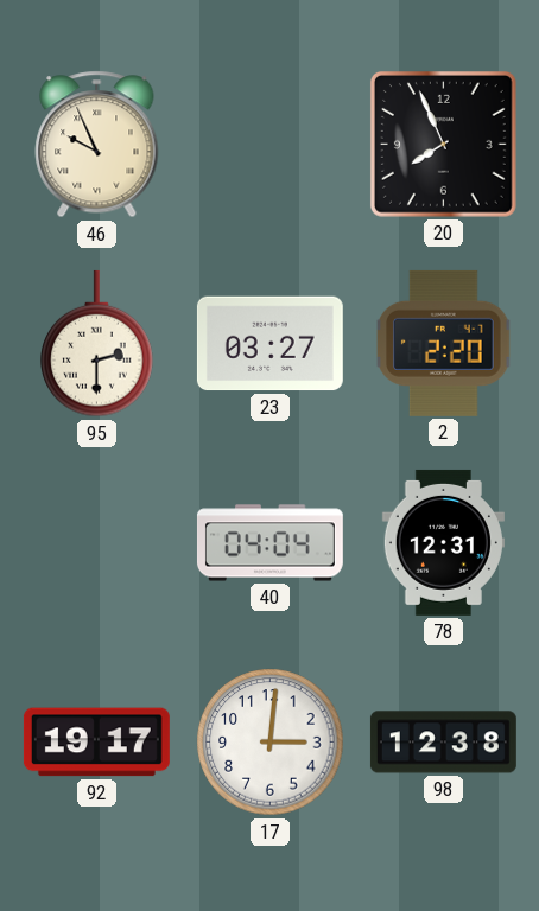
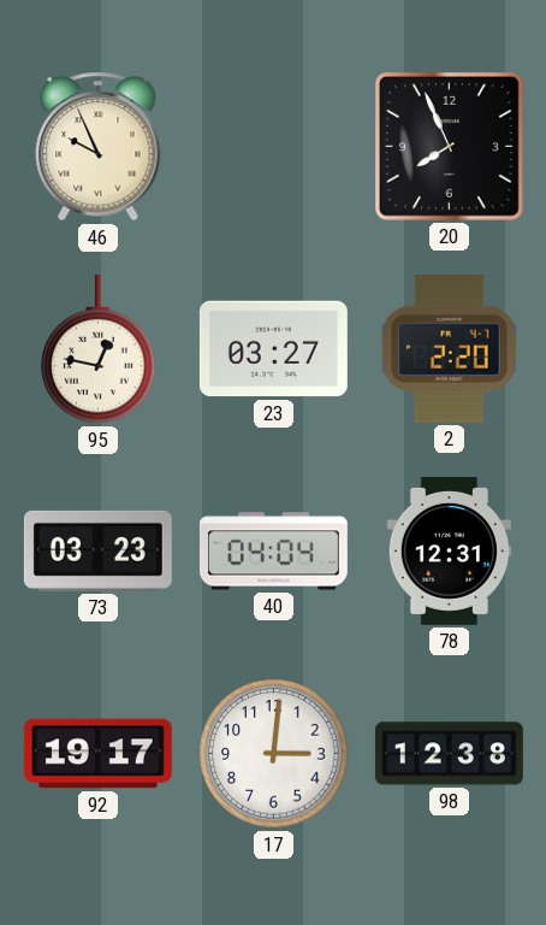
95: 2:30 -> 12:47 (99, 349)
73: none -> 03:23 (97, 550)
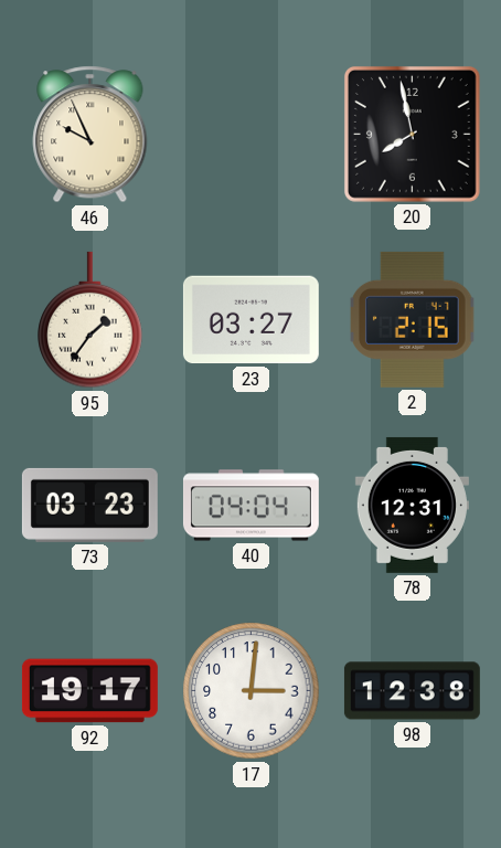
20: 7:56 -> 7:58 (412, 134)
95: 12:47 -> 1:36 (90, 320)
2: 2:20 -> 2:15 (413, 319)
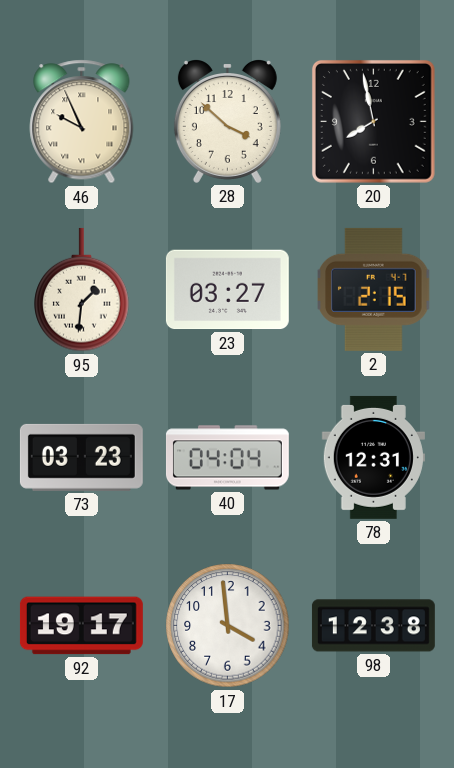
28: none -> 3:52 (227, 122)
95: 1:36 -> 1:31 (82, 290)
17: 3:01 -> 3:59 (228, 626)
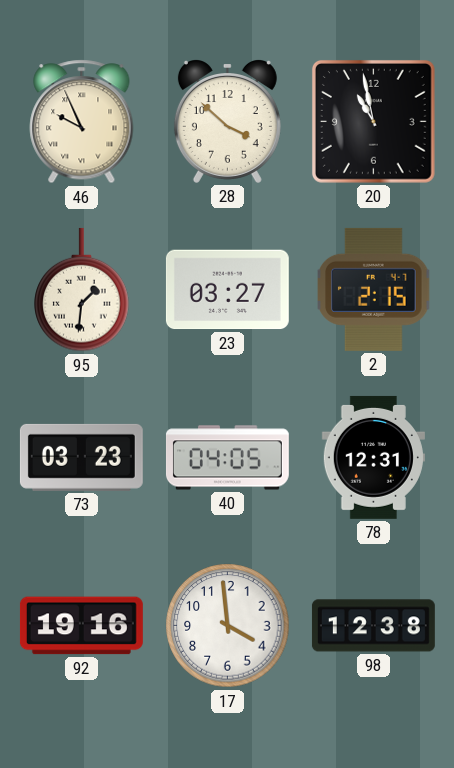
20: 7:58 -> 10:58 (373, 121)
40: 04:04 -> 04:05 (227, 458)
92: 19:17 -> 19:16 (81, 626)
